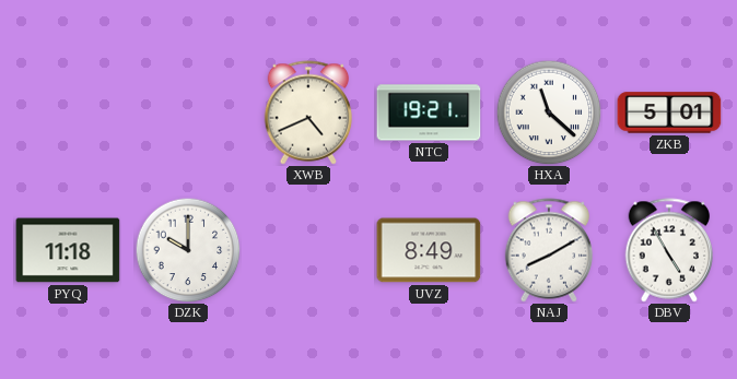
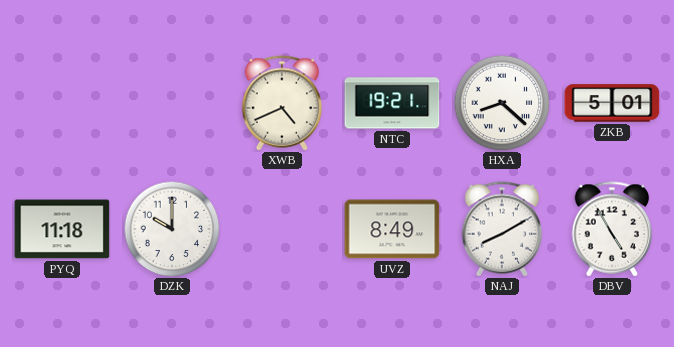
HXA: 11:22 -> 8:22 (502, 103)
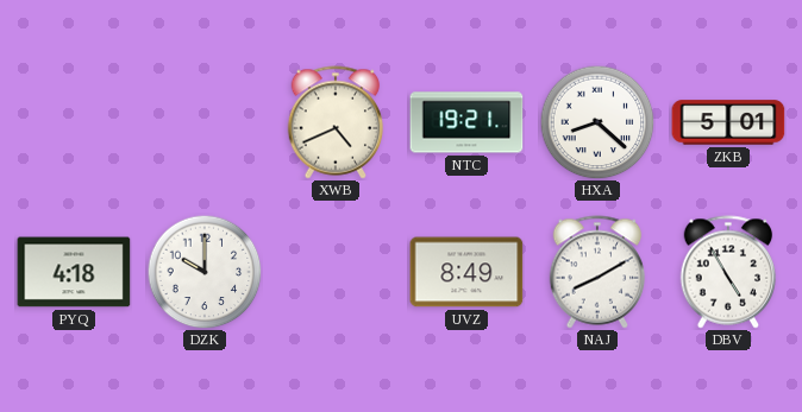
PYQ: 11:18 -> 4:18 (74, 272)
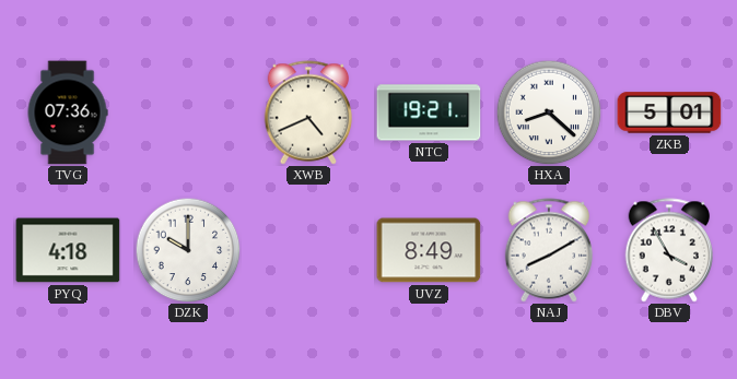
TVG: none -> 07:36 (68, 112)
DBV: 4:55 -> 3:55 (669, 250)
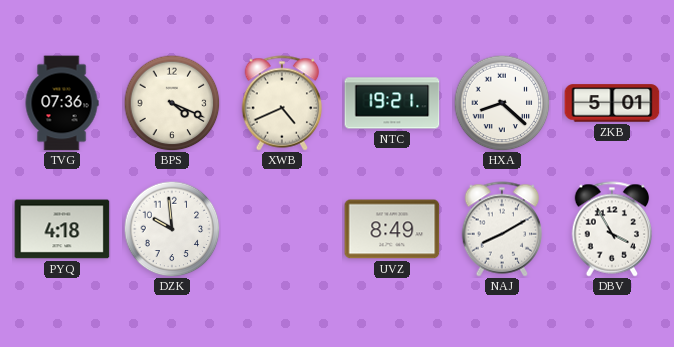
BPS: none -> 4:19 (172, 103)
DZK: 10:00 -> 9:59 (172, 229)
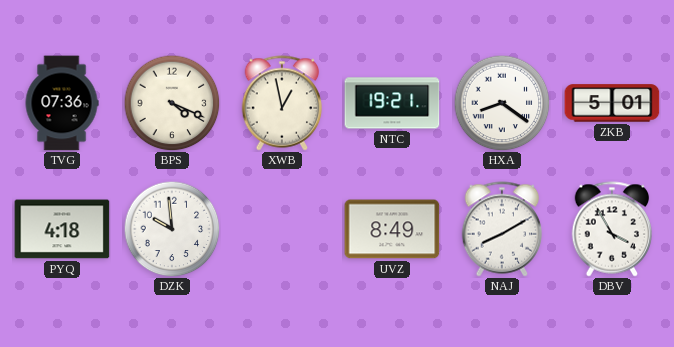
XWB: 4:41 -> 12:58 (282, 103)
HXA: 8:22 -> 8:21 (502, 103)
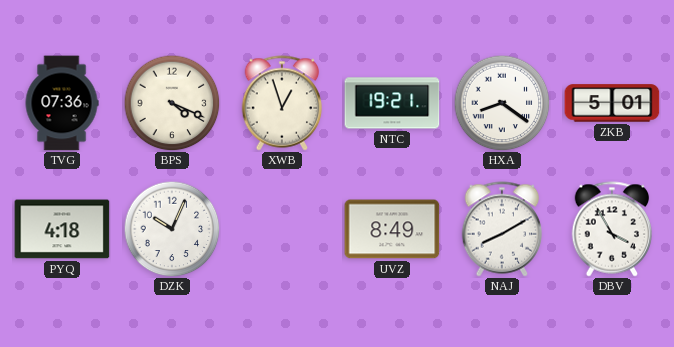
XWB: 12:58 -> 12:57 (282, 103)
DZK: 9:59 -> 10:04 (172, 229)
